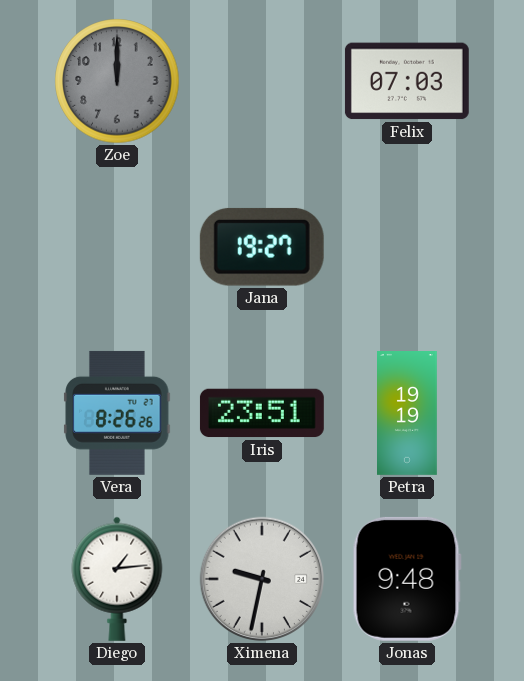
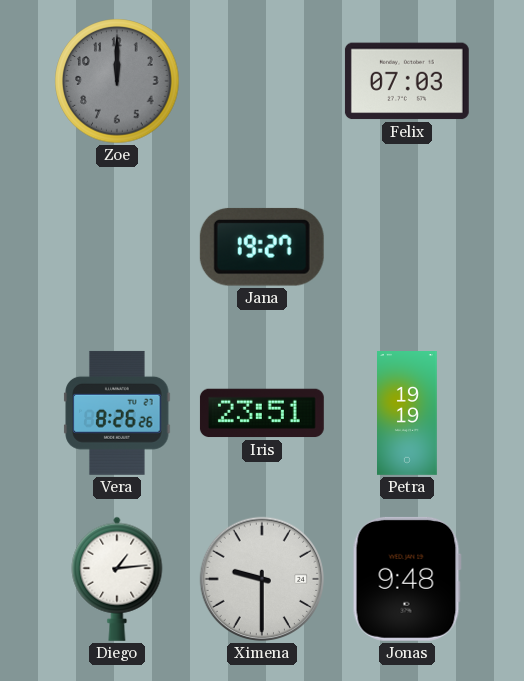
Ximena: 9:32 -> 9:30 (262, 579)
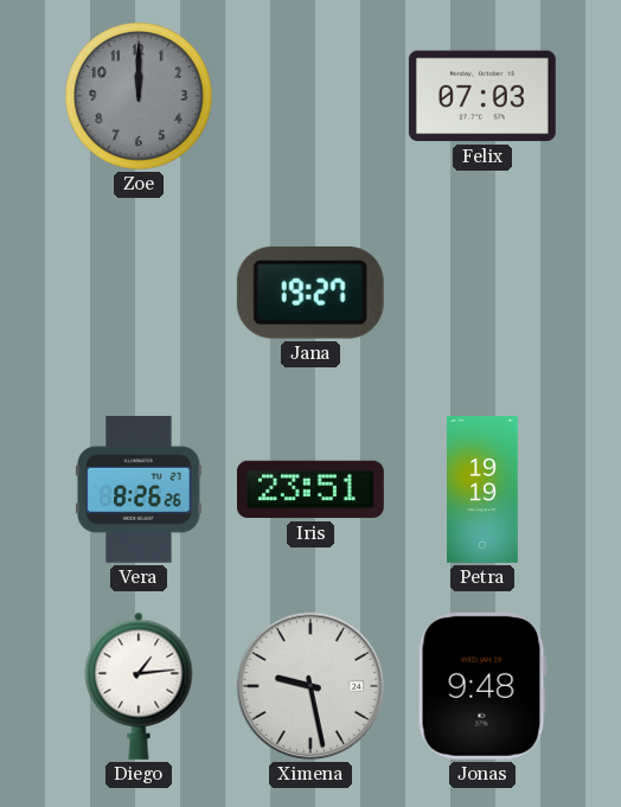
Ximena: 9:30 -> 9:28 (310, 686)
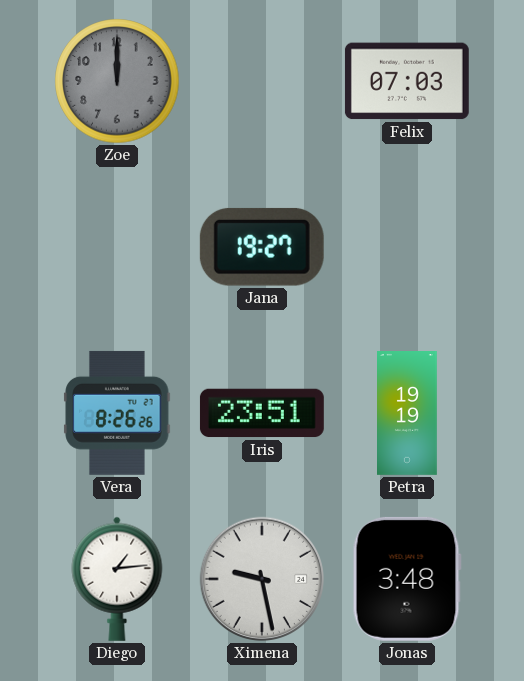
Jonas: 9:48 -> 3:48 (407, 579)
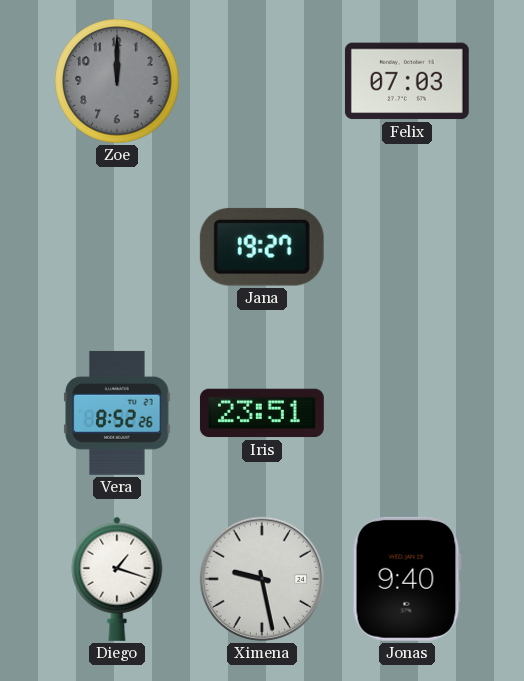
Vera: 8:26 -> 8:52 (117, 413)
Petra: 19:19 -> none (408, 414)
Diego: 1:14 -> 1:18 (117, 579)
Jonas: 3:48 -> 9:40 (407, 579)
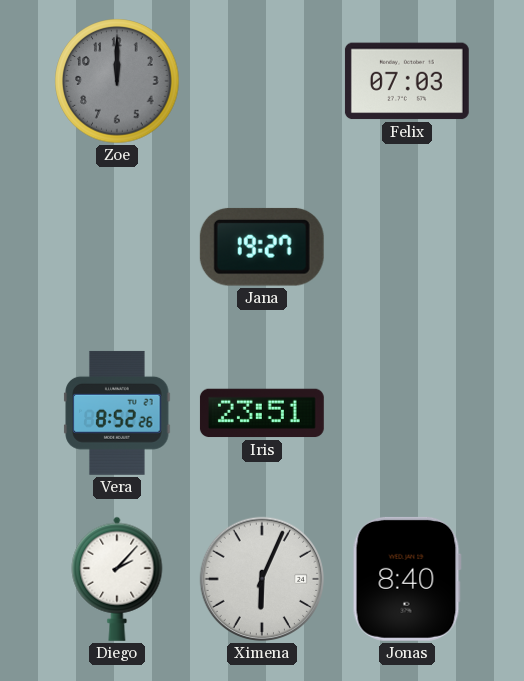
Diego: 1:18 -> 2:07 (117, 579)
Ximena: 9:28 -> 6:04 (262, 579)
Jonas: 9:40 -> 8:40 (407, 579)
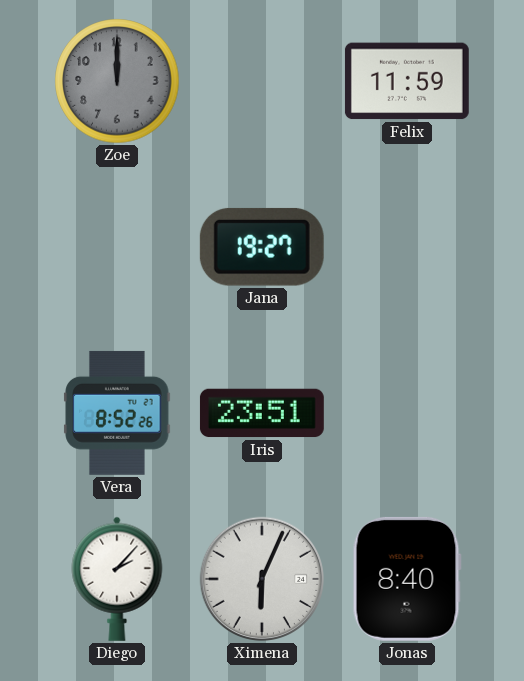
Felix: 07:03 -> 11:59 (407, 81)
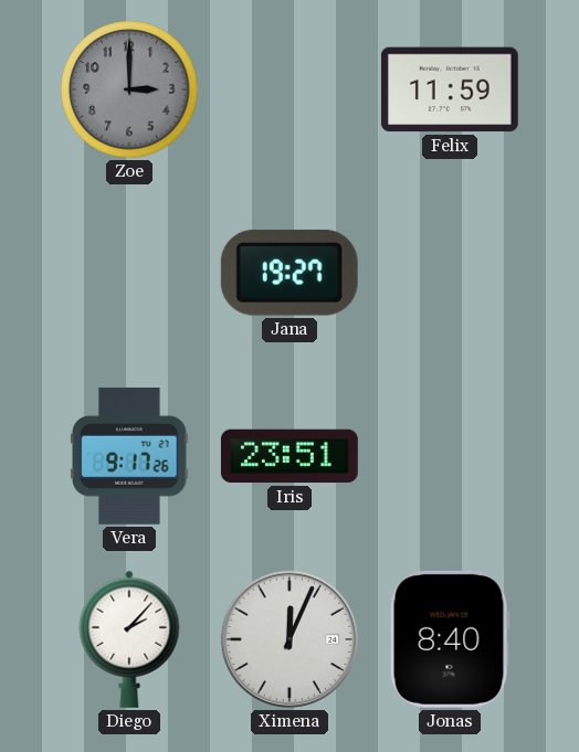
Zoe: 12:00 -> 3:00 (129, 89)
Vera: 8:52 -> 9:17 (129, 456)
Ximena: 6:04 -> 12:04 (289, 639)
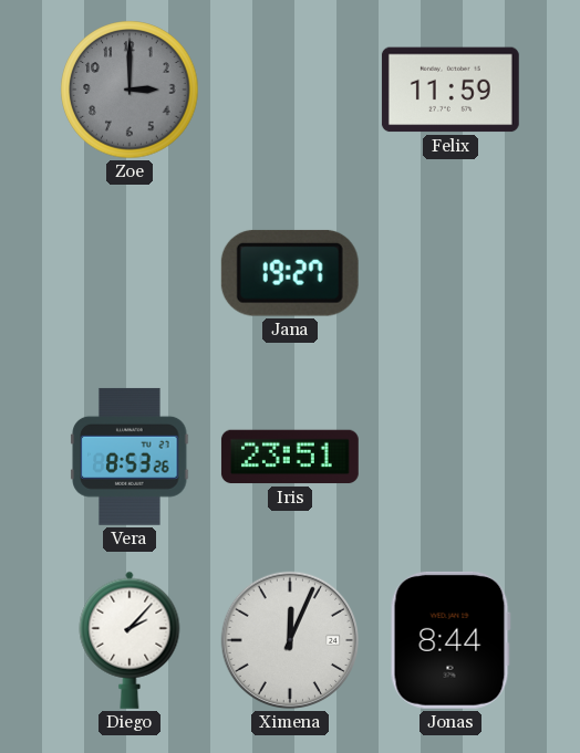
Vera: 9:17 -> 8:53 (130, 457)
Jonas: 8:40 -> 8:44 (450, 640)
